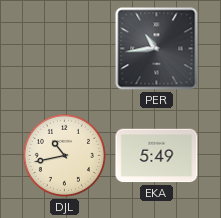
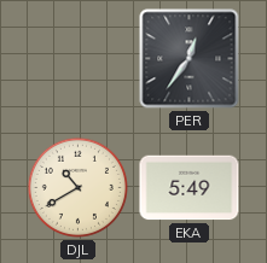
PER: 10:44 -> 12:36 (190, 59)
DJL: 10:43 -> 10:40 (77, 187)
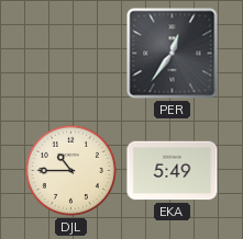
DJL: 10:40 -> 10:45 (70, 170)
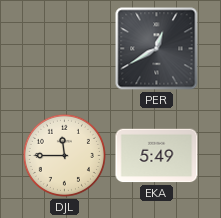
PER: 12:36 -> 12:40 (157, 49)
DJL: 10:45 -> 11:45 (64, 155)
